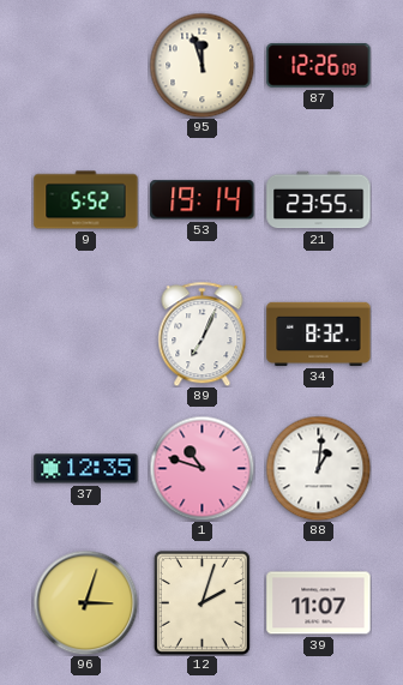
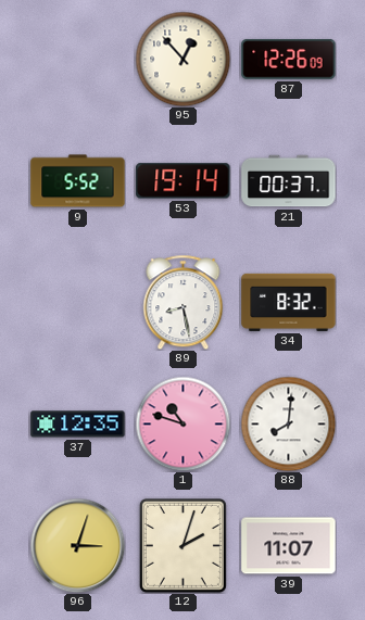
95: 11:57 -> 12:53 (182, 59)
21: 23:55 -> 00:37 (289, 181)
89: 7:04 -> 8:28 (184, 302)
88: 1:01 -> 8:01 (288, 423)
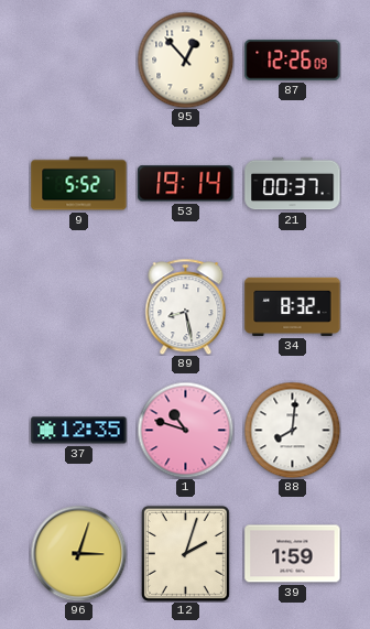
39: 11:07 -> 1:59 (293, 554)
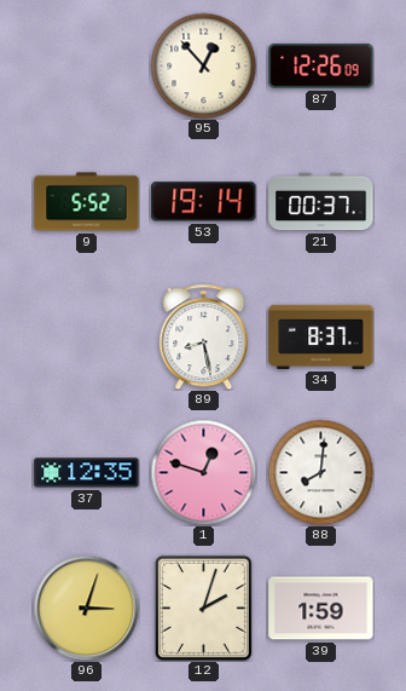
34: 8:32 -> 8:37 (321, 336)
1: 10:48 -> 12:48 (203, 472)
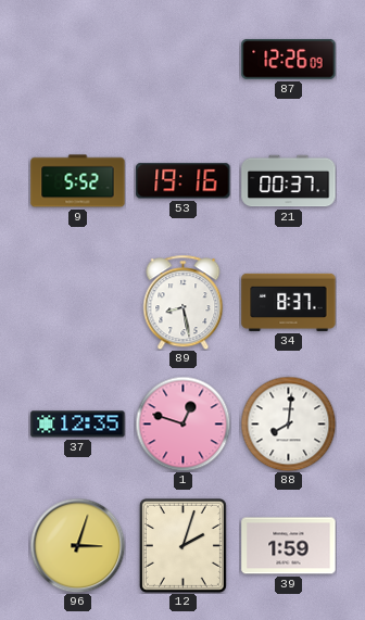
95: 12:53 -> none (203, 65)
53: 19:14 -> 19:16 (184, 181)
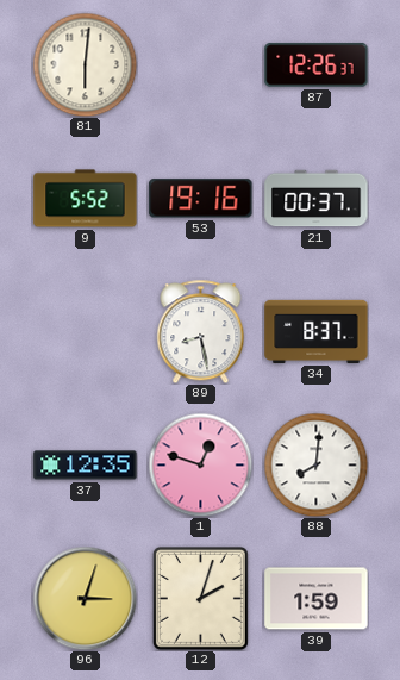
81: none -> 6:01 (85, 64)
87: 12:26:09 -> 12:26:37 (317, 65)
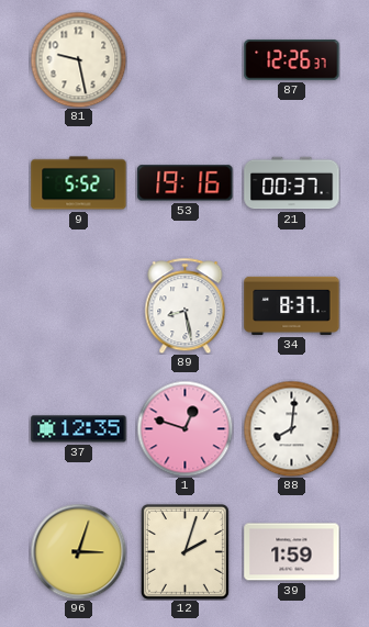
81: 6:01 -> 9:28 (78, 59)
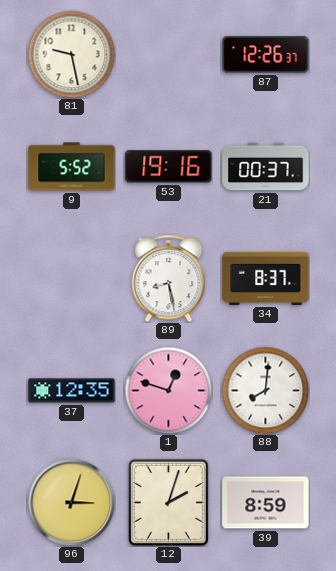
39: 1:59 -> 8:59 (266, 503)
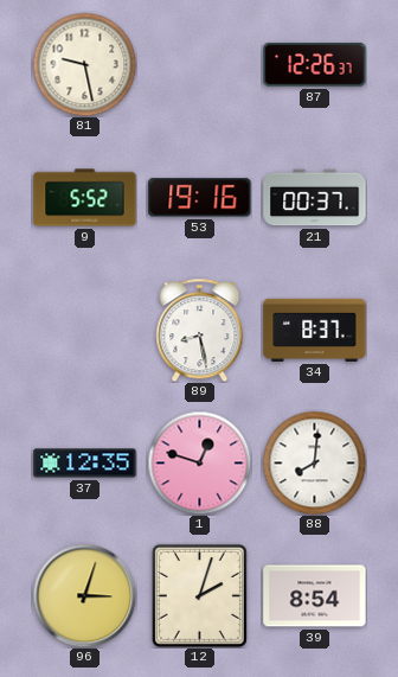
39: 8:59 -> 8:54 (315, 596)
